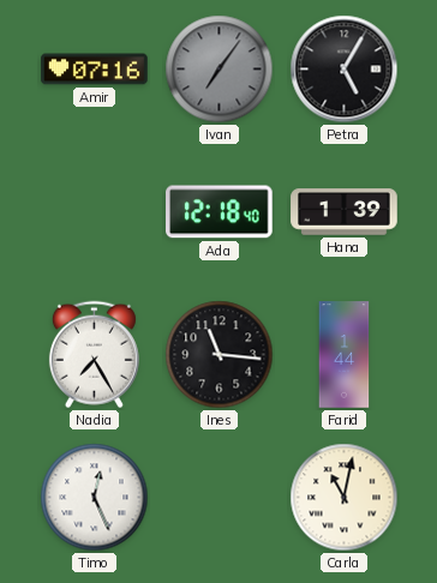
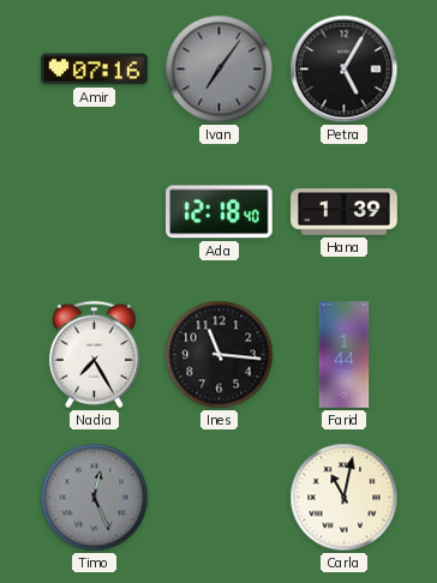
Timo dial: white -> grey (95, 498)
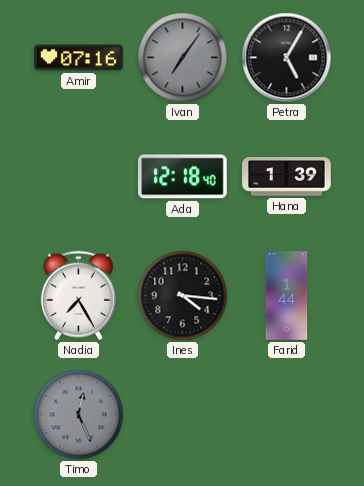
Ines: 11:16 -> 4:16 (183, 296)
Carla: 11:02 -> none (345, 498)
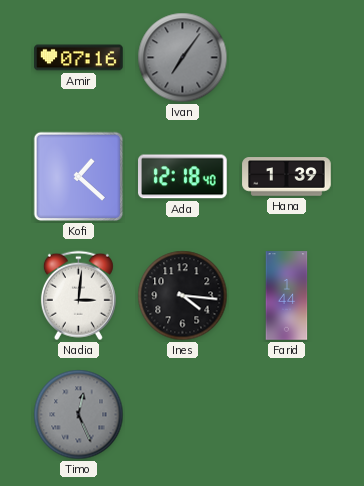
Petra: 5:05 -> none (287, 58)
Kofi: none -> 1:22 (79, 177)
Nadia: 7:25 -> 3:01 (78, 296)
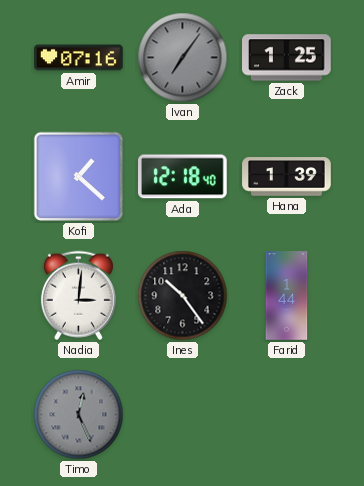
Zack: none -> 1:25 (287, 58)
Ines: 4:16 -> 10:24 (183, 296)
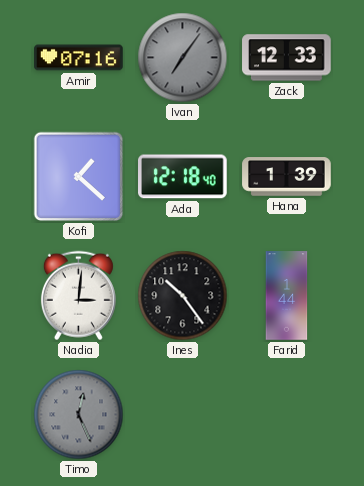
Zack: 1:25 -> 12:33 (287, 58)
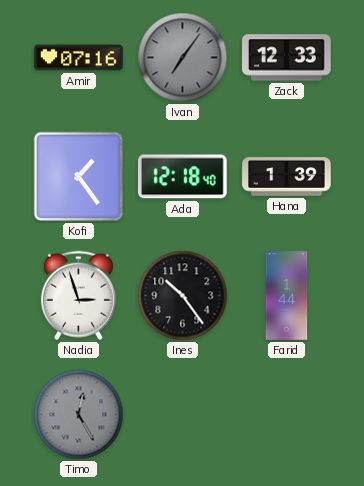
Kofi: 1:22 -> 1:24 (79, 177)
Nadia: 3:01 -> 2:57 (78, 296)
Timo: 12:26 -> 12:25 (79, 415)
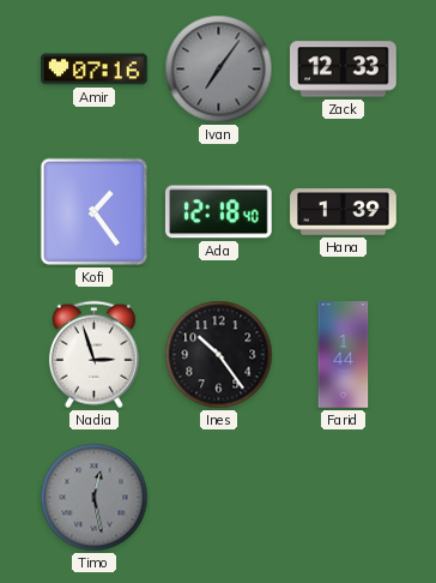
Timo: 12:25 -> 12:28 (95, 498)
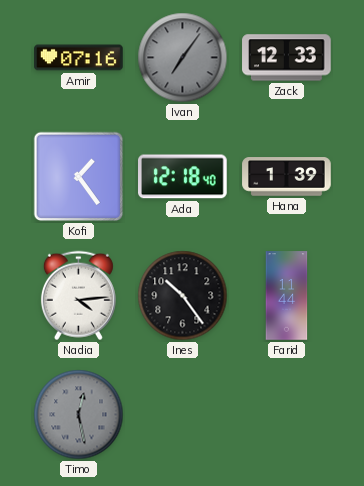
Nadia: 2:57 -> 4:14 (78, 296)
Farid: 1:44 -> 11:44 (287, 296)
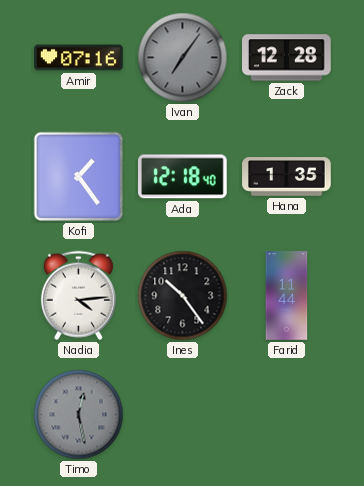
Zack: 12:33 -> 12:28 (287, 58)
Hana: 1:39 -> 1:35 (287, 177)
